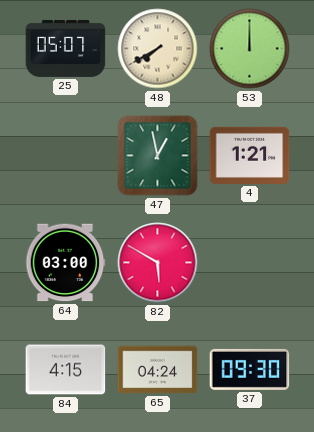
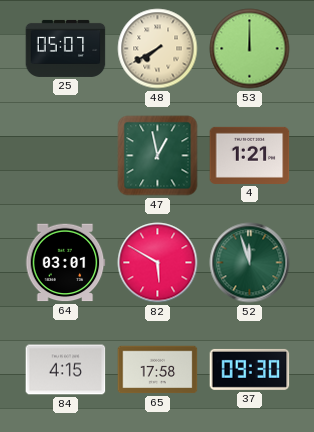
64: 03:00 -> 03:01 (65, 263)
52: none -> 11:57 (250, 263)
65: 04:24 -> 17:58 (158, 370)
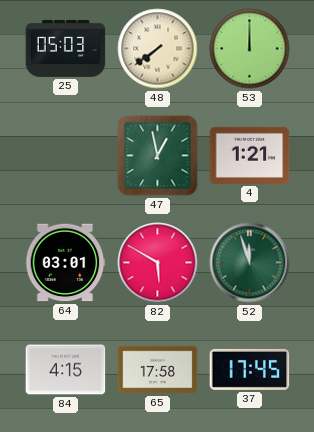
25: 05:07 -> 05:03 (66, 48)
48: 7:40 -> 7:39 (158, 49)
37: 09:30 -> 17:45 (250, 369)
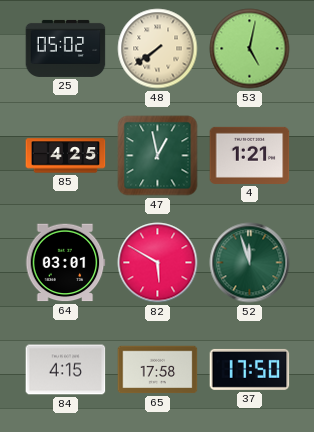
25: 05:03 -> 05:02 (66, 48)
53: 12:00 -> 5:02 (250, 49)
85: none -> 4:25 (66, 156)
37: 17:45 -> 17:50 (250, 369)
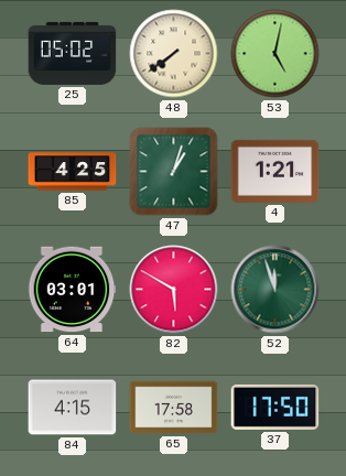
47: 12:58 -> 1:03 (174, 172)
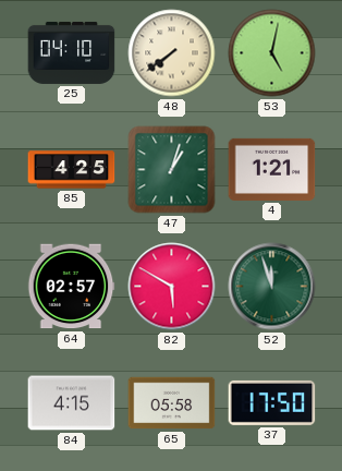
25: 05:02 -> 04:10 (72, 52)
64: 03:01 -> 02:57 (71, 287)
65: 17:58 -> 05:58 (172, 403)
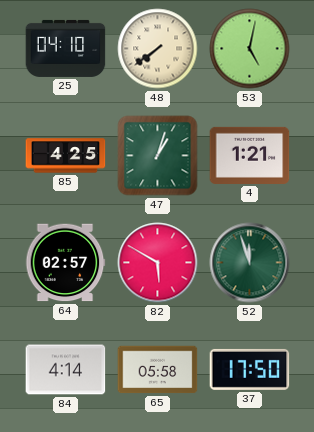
84: 4:15 -> 4:14 (66, 370)
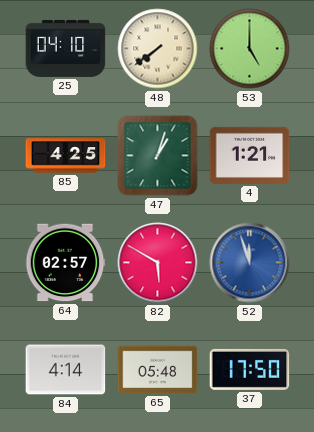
53: 5:02 -> 5:00 (250, 49)
52 dial: green -> blue (250, 263)
65: 05:58 -> 05:48 (158, 370)
